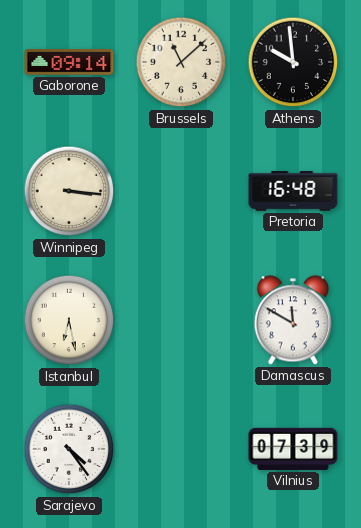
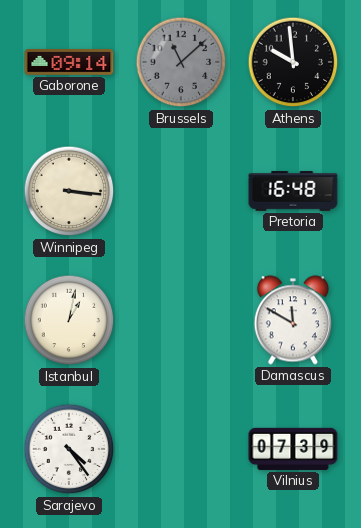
Brussels dial: cream -> grey (181, 62)
Istanbul: 6:28 -> 1:02 (69, 320)
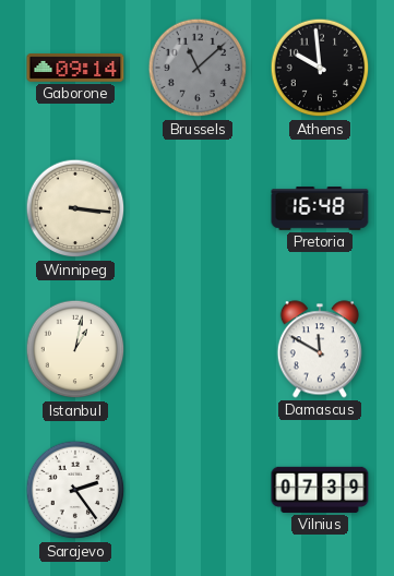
Sarajevo: 4:24 -> 2:24 (75, 490)
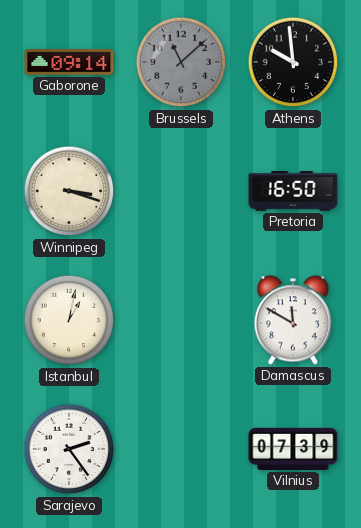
Winnipeg: 3:16 -> 3:18 (69, 191)
Pretoria: 16:48 -> 16:50 (293, 191)
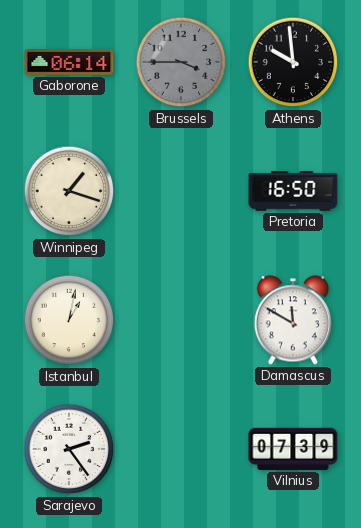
Gaborone: 09:14 -> 06:14 (69, 63)
Brussels: 11:08 -> 3:45 (181, 62)
Winnipeg: 3:18 -> 1:18 (69, 191)
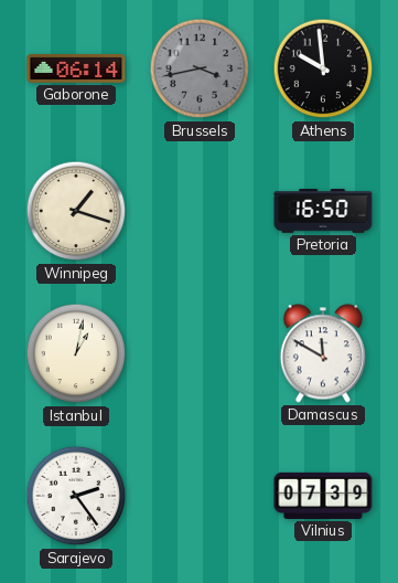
Brussels: 3:45 -> 3:43 (200, 68)
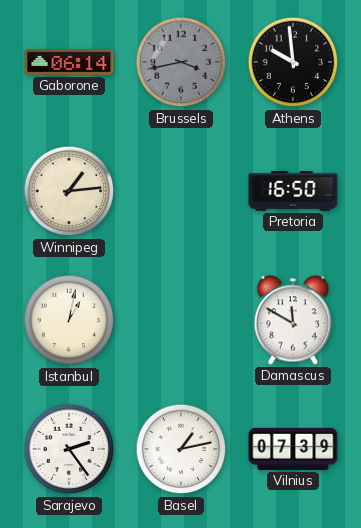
Winnipeg: 1:18 -> 1:14 (69, 191)
Basel: none -> 1:13 (181, 449)
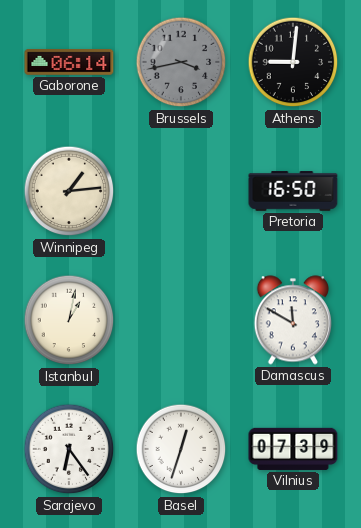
Athens: 9:59 -> 9:01 (293, 62)
Sarajevo: 2:24 -> 6:24 (69, 449)
Basel: 1:13 -> 12:33 (181, 449)
